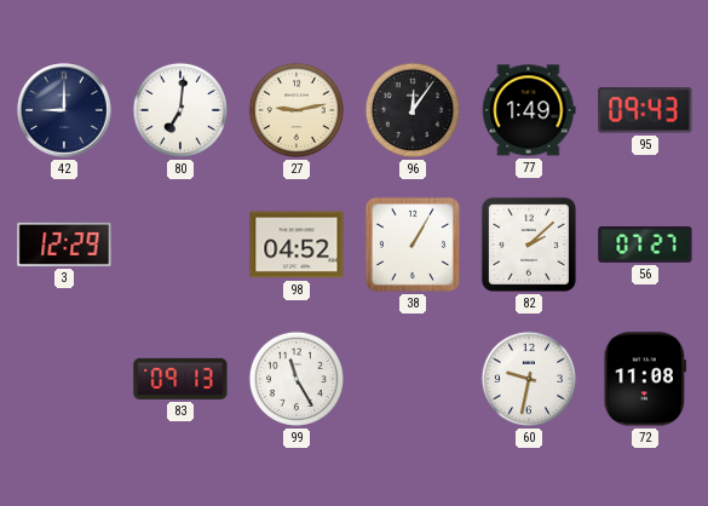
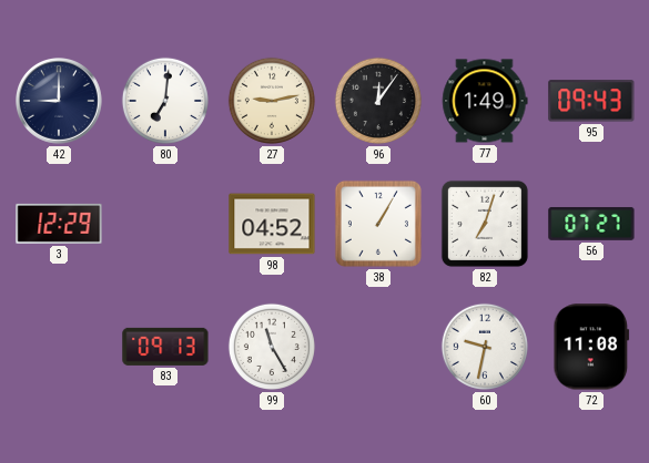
82: 2:08 -> 7:03 (485, 224)
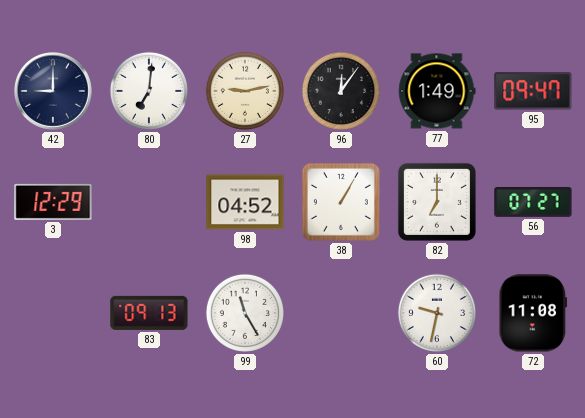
95: 09:43 -> 09:47 (533, 91)
82: 7:03 -> 7:00 (437, 202)
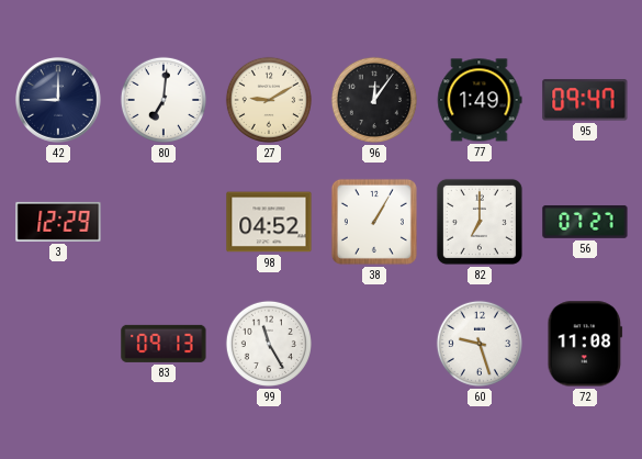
27: 9:13 -> 9:10 (269, 100)
60: 9:32 -> 9:27 (480, 344)
